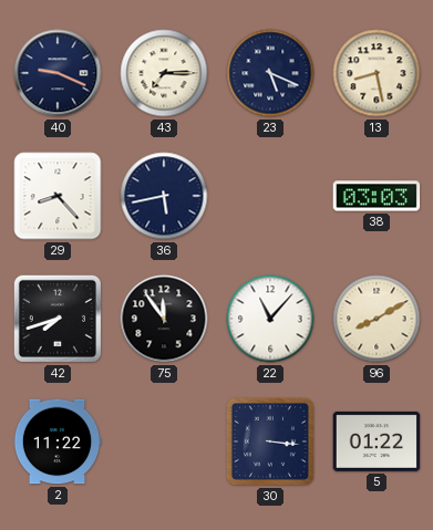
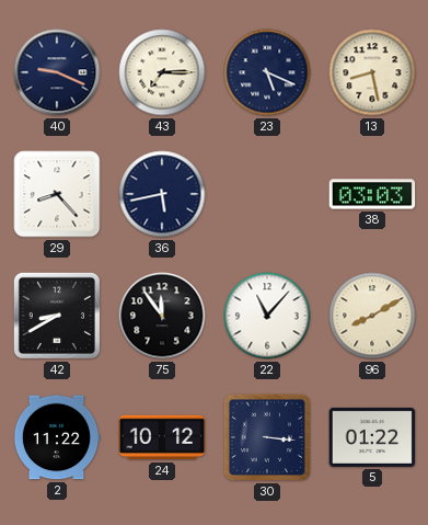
42: 7:42 -> 8:40 (57, 316)
24: none -> 10:12 (162, 437)
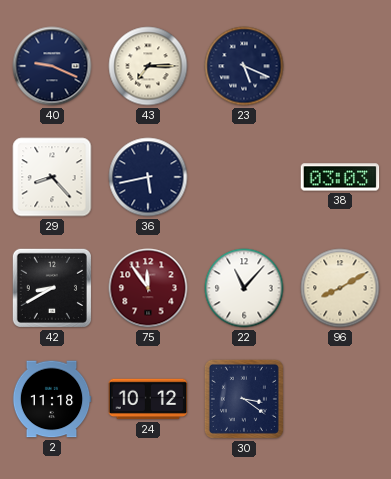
13: 8:28 -> none (372, 72)
75 dial: black -> burgundy (148, 288)
2: 11:22 -> 11:18 (52, 399)
30: 3:16 -> 3:21 (244, 399)
5: 01:22 -> none (372, 437)
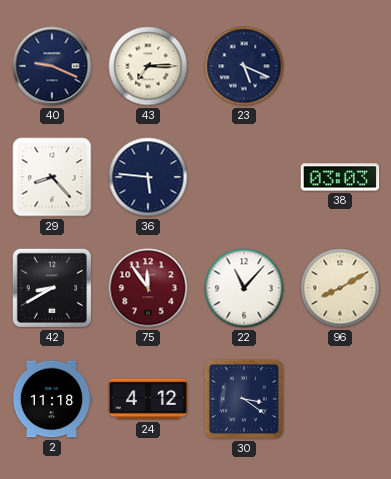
36: 5:43 -> 5:46 (148, 177)
24: 10:12 -> 4:12 (148, 399)
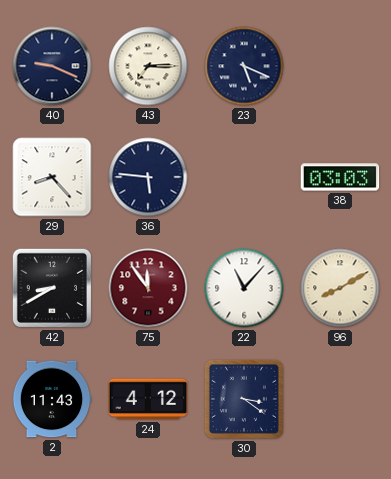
2: 11:18 -> 11:43 (52, 399)
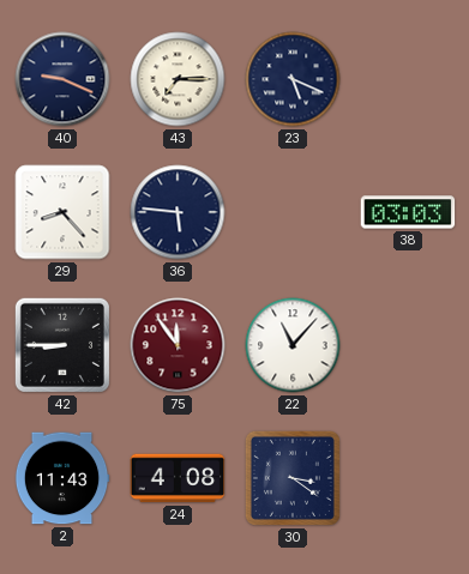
42: 8:40 -> 8:45 (62, 345)
96: 8:10 -> none (340, 288)
24: 4:12 -> 4:08 (178, 478)
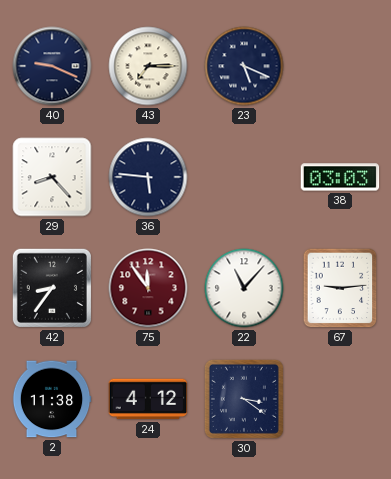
42: 8:45 -> 8:36 (52, 288)
67: none -> 9:14 (340, 288)
2: 11:43 -> 11:38 (52, 399)
24: 4:08 -> 4:12 (148, 399)
